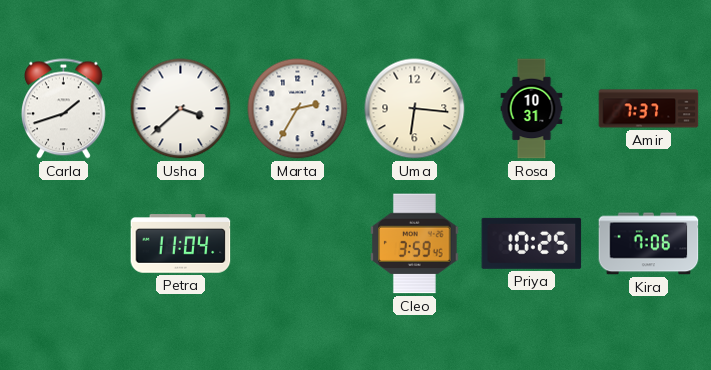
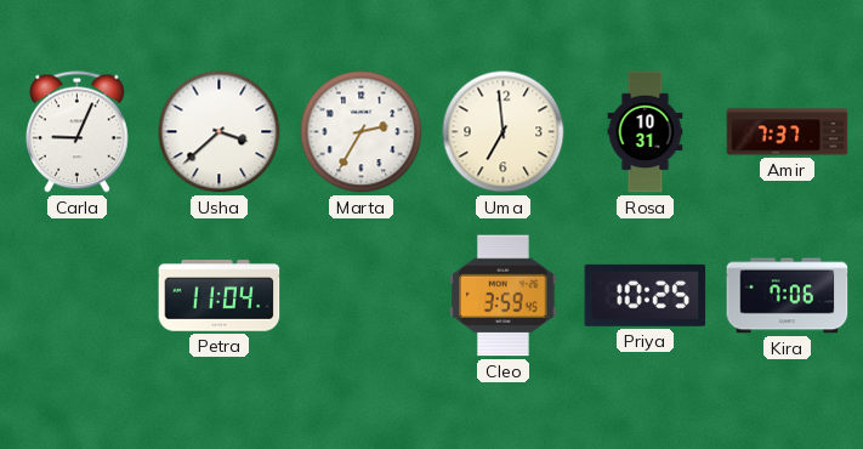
Carla: 1:42 -> 9:04 (76, 132)
Uma: 6:16 -> 6:59 (504, 132)
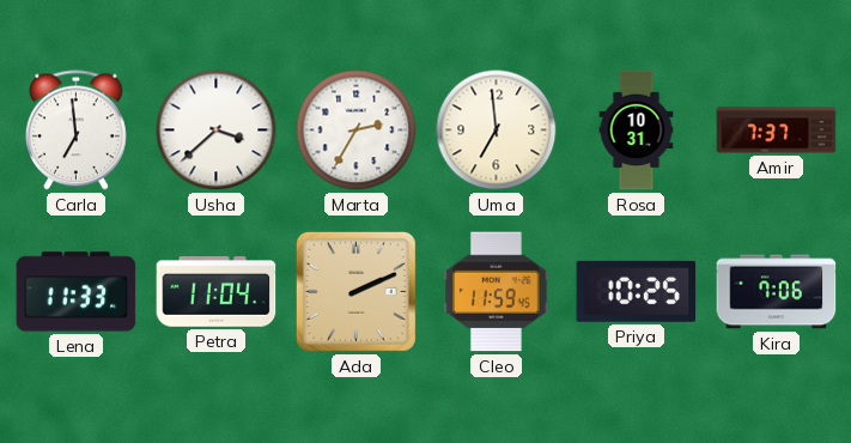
Carla: 9:04 -> 6:59 (75, 131)
Lena: none -> 11:33 (77, 292)
Ada: none -> 2:11 (355, 291)
Cleo: 3:59 -> 11:59 (497, 292)
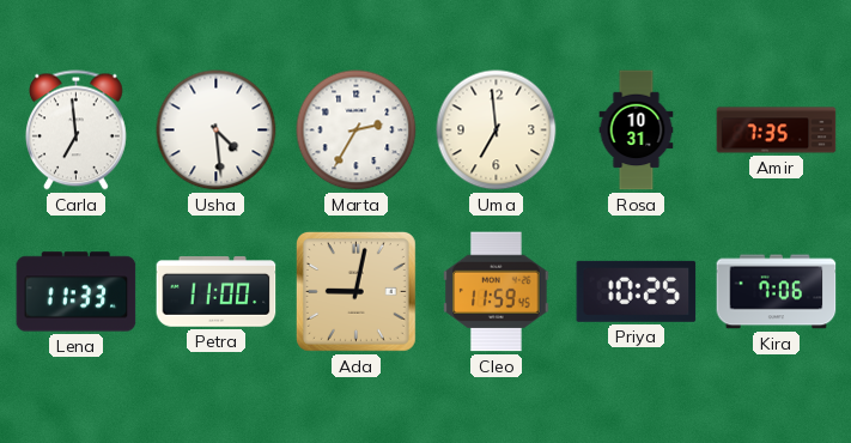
Usha: 3:38 -> 4:29 (217, 131)
Amir: 7:37 -> 7:35 (777, 131)
Petra: 11:04 -> 11:00 (217, 292)
Ada: 2:11 -> 9:02 (355, 291)
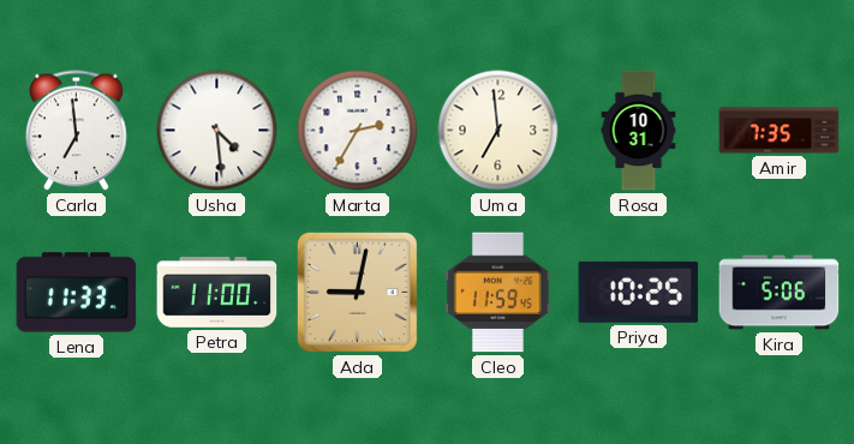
Kira: 7:06 -> 5:06 (780, 293)
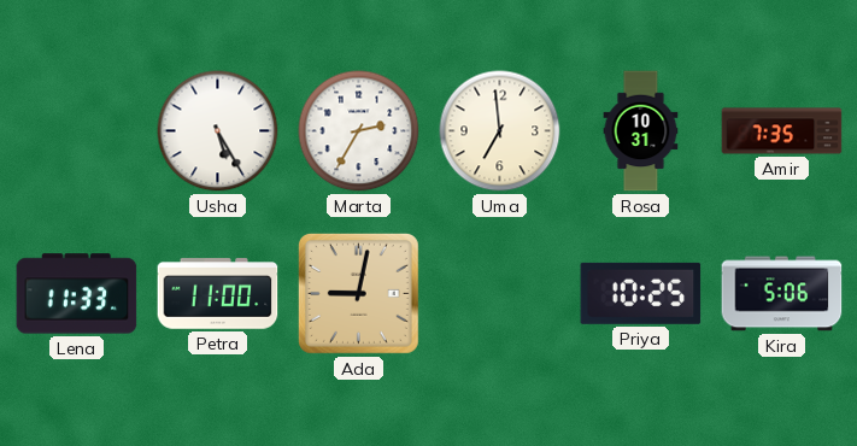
Carla: 6:59 -> none (76, 131)
Usha: 4:29 -> 5:25 (218, 131)
Cleo: 11:59 -> none (498, 293)
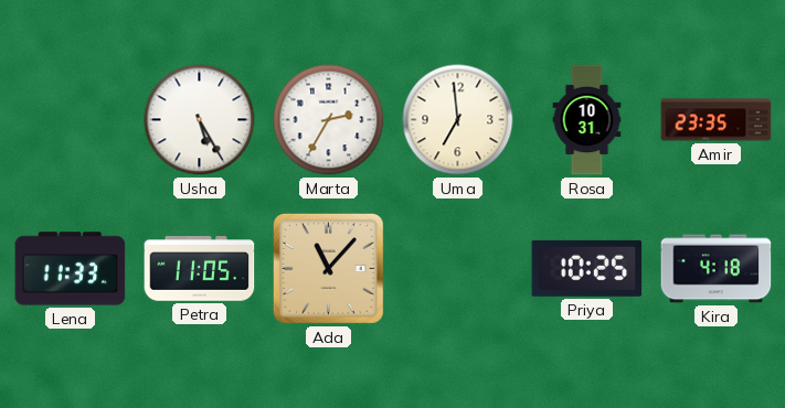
Amir: 7:35 -> 23:35 (717, 120)
Petra: 11:00 -> 11:05 (200, 269)
Ada: 9:02 -> 11:07 (328, 268)
Kira: 5:06 -> 4:18 (717, 269)
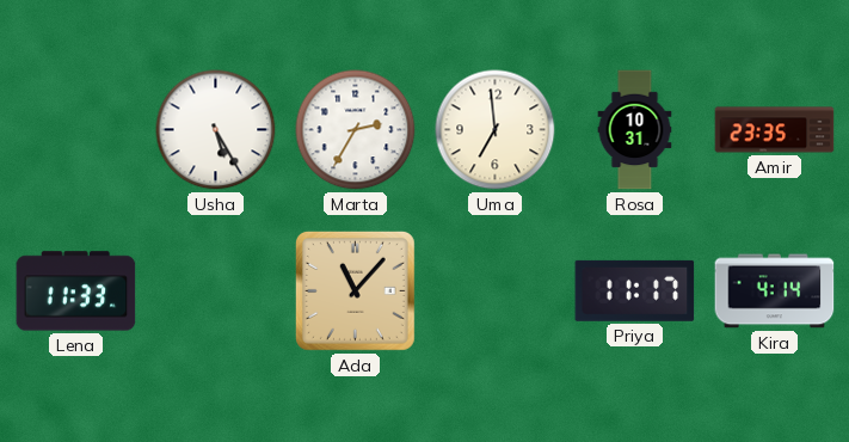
Petra: 11:05 -> none (200, 269)
Priya: 10:25 -> 11:17 (635, 290)
Kira: 4:18 -> 4:14 (775, 291)
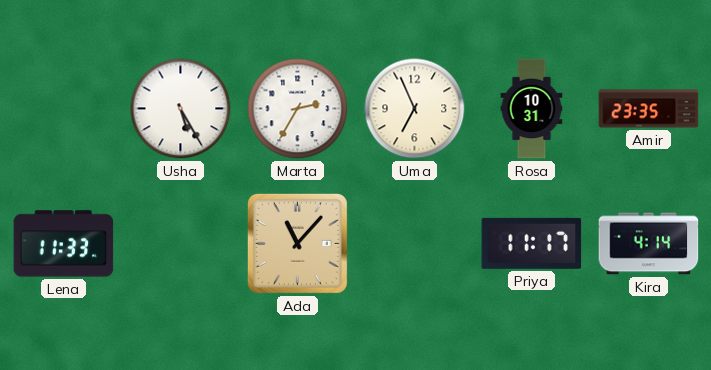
Uma: 6:59 -> 6:56 (415, 109)
